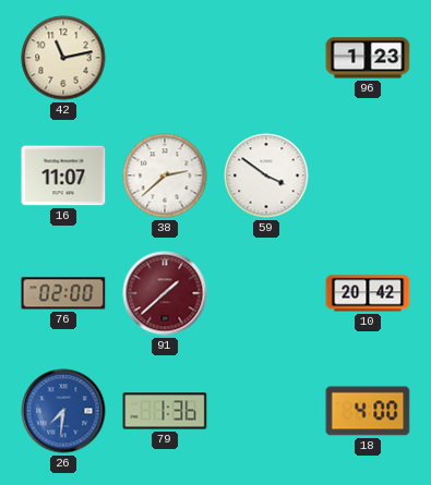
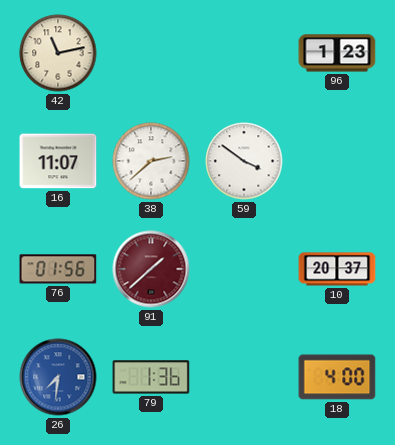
76: 02:00 -> 01:56 (58, 269)
10: 20:42 -> 20:37 (337, 269)
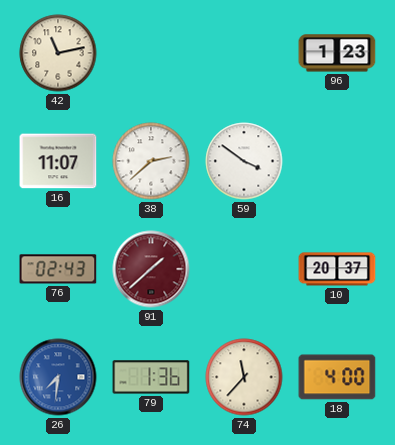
76: 01:56 -> 02:43 (58, 269)
74: none -> 11:37 (244, 377)
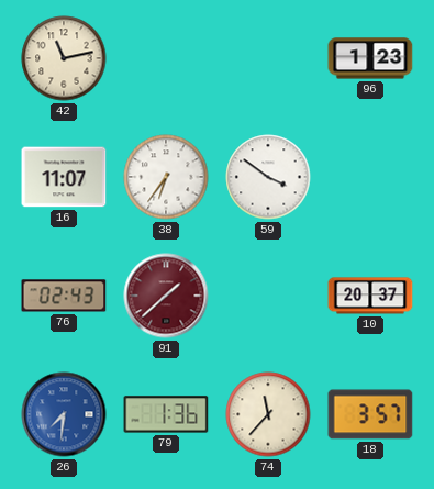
38: 2:38 -> 6:36 (166, 177)
18: 4:00 -> 3:57 (370, 414)
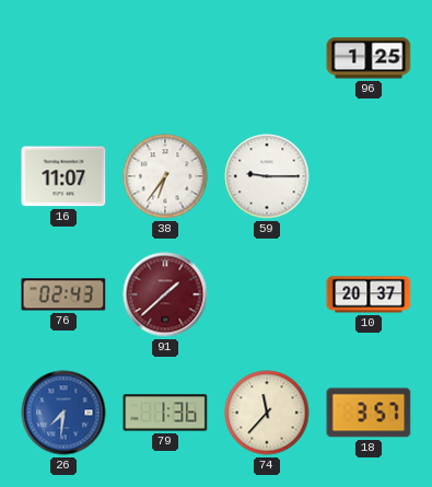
42: 11:13 -> none (64, 58)
96: 1:23 -> 1:25 (369, 58)
59: 3:51 -> 9:15 (267, 176)
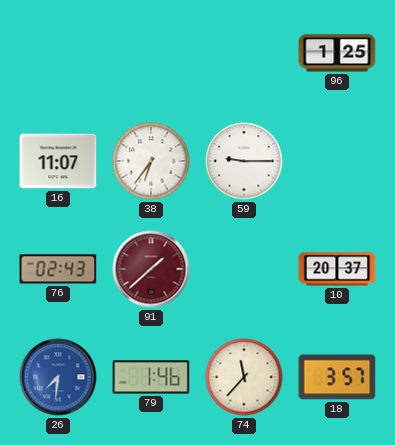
79: 1:36 -> 1:46 (151, 377)
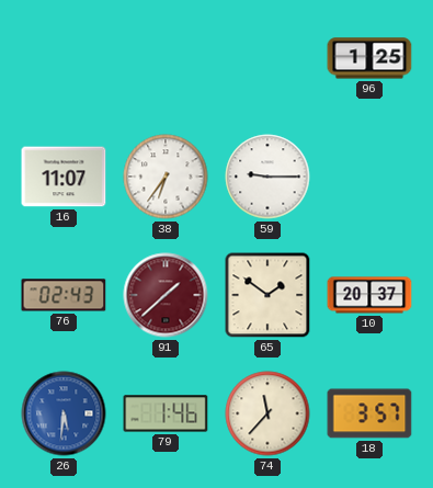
65: none -> 1:51 (267, 295)
26: 7:31 -> 5:31 (64, 413)
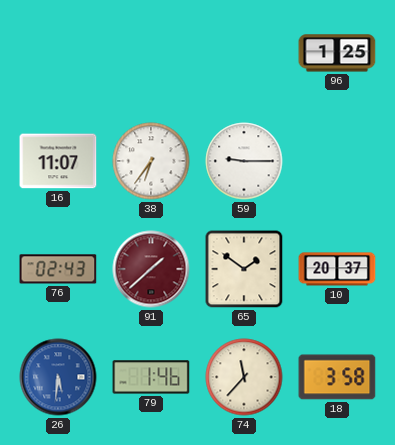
18: 3:57 -> 3:58 (337, 377)
